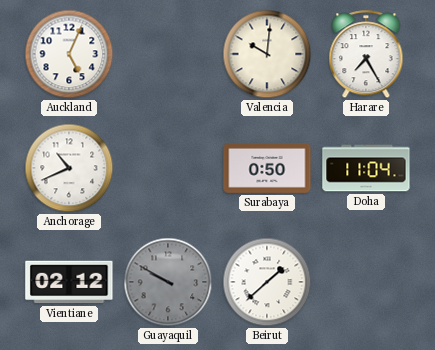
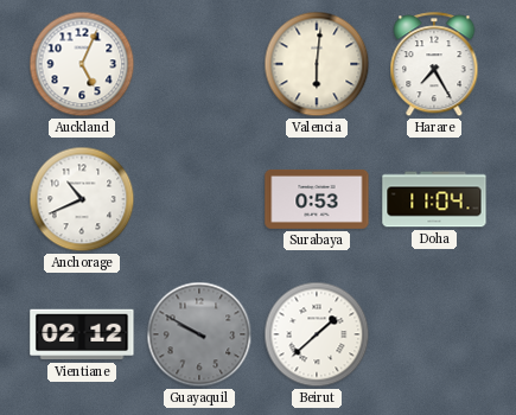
Valencia: 10:01 -> 6:01 (317, 64)
Surabaya: 0:50 -> 0:53 (317, 199)
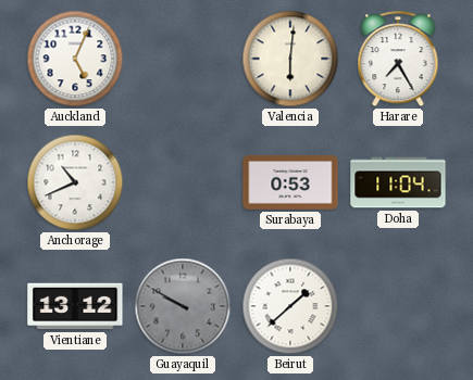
Vientiane: 02:12 -> 13:12 (75, 306)
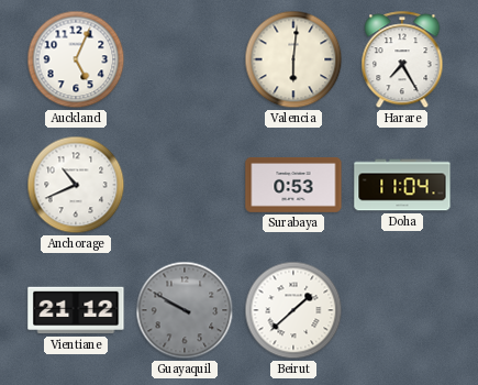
Vientiane: 13:12 -> 21:12 (76, 310)
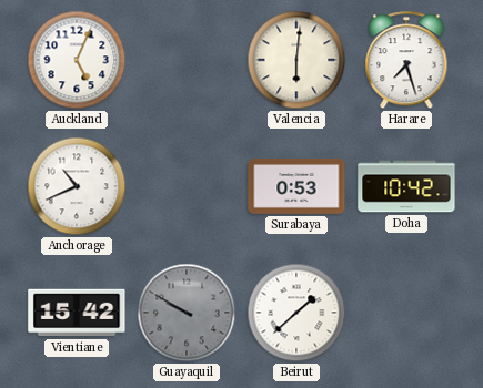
Harare: 7:25 -> 7:27 (406, 61)
Doha: 11:04 -> 10:42 (406, 186)
Vientiane: 21:12 -> 15:42 (77, 313)
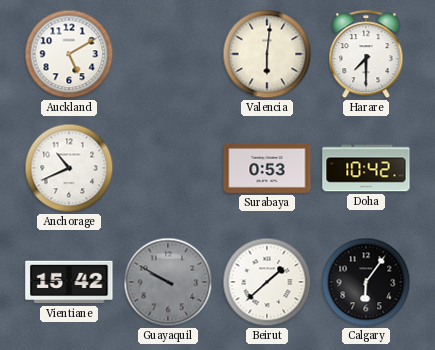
Auckland: 5:04 -> 5:10 (69, 54)
Harare: 7:27 -> 7:30 (366, 55)
Calgary: none -> 6:06 (366, 282)
